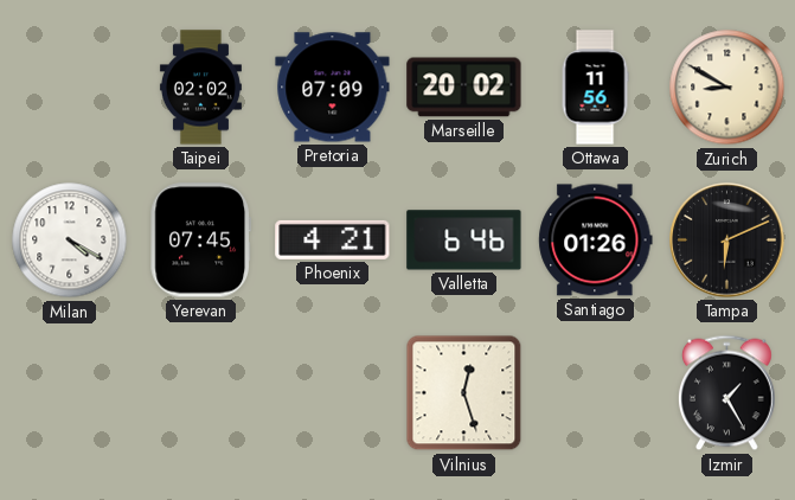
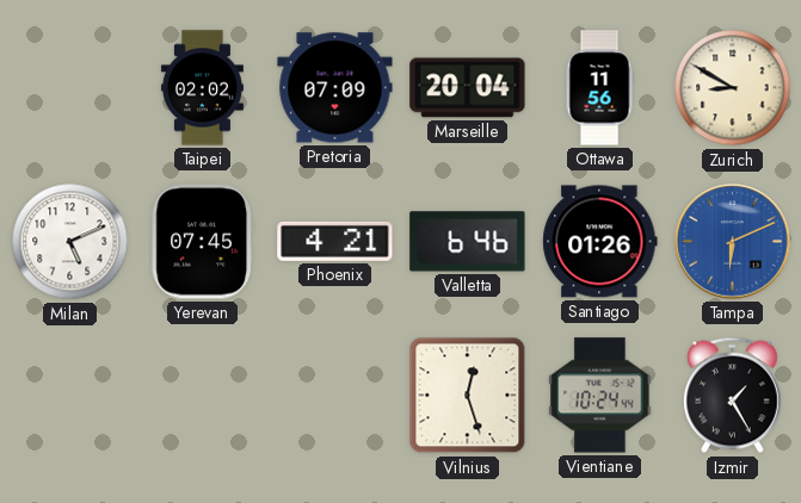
Marseille: 20:02 -> 20:04 (468, 88)
Milan: 4:20 -> 5:11 (70, 242)
Tampa dial: black -> blue (733, 242)
Vientiane: none -> 10:24 (600, 396)
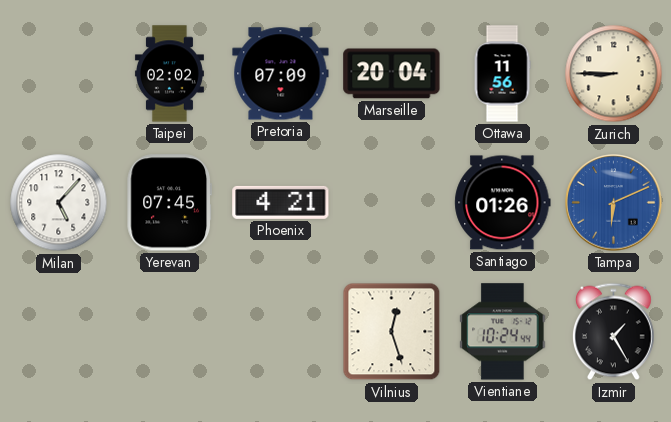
Zurich: 8:50 -> 8:45 (614, 74)
Milan: 5:11 -> 5:07 (59, 203)
Valletta: 6:46 -> none (468, 242)
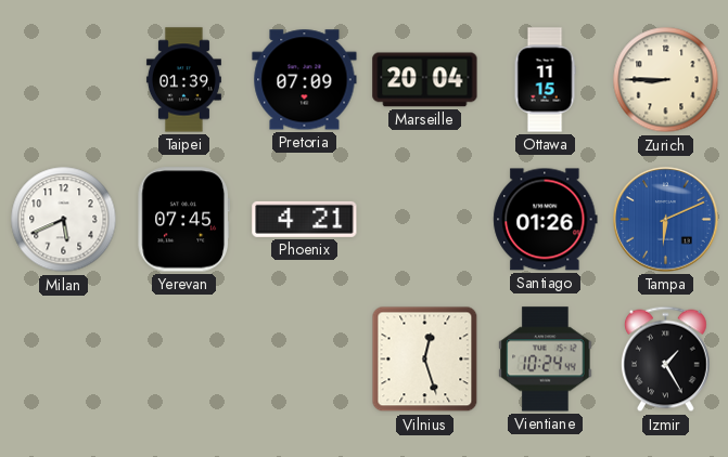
Taipei: 02:02 -> 01:39 (183, 80)
Ottawa: 11:56 -> 11:15 (545, 80)
Milan: 5:07 -> 5:41 (64, 220)
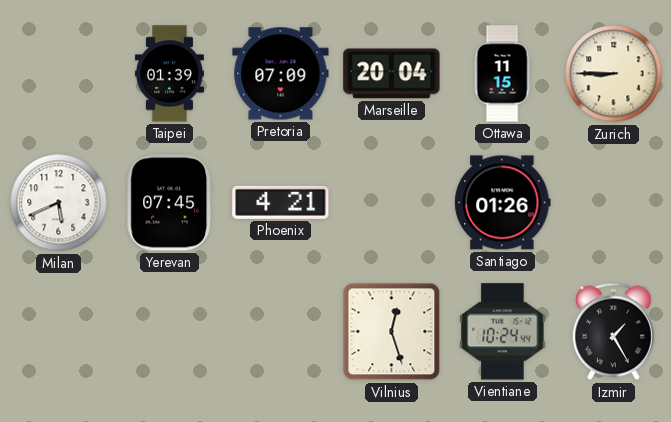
Tampa: 6:11 -> none (666, 220)
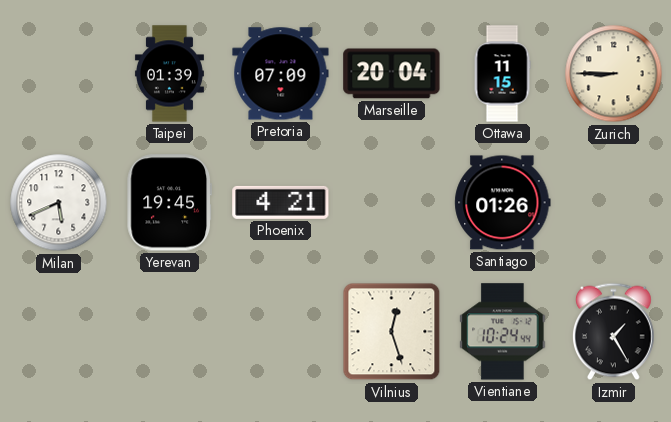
Yerevan: 07:45 -> 19:45 (169, 203)
